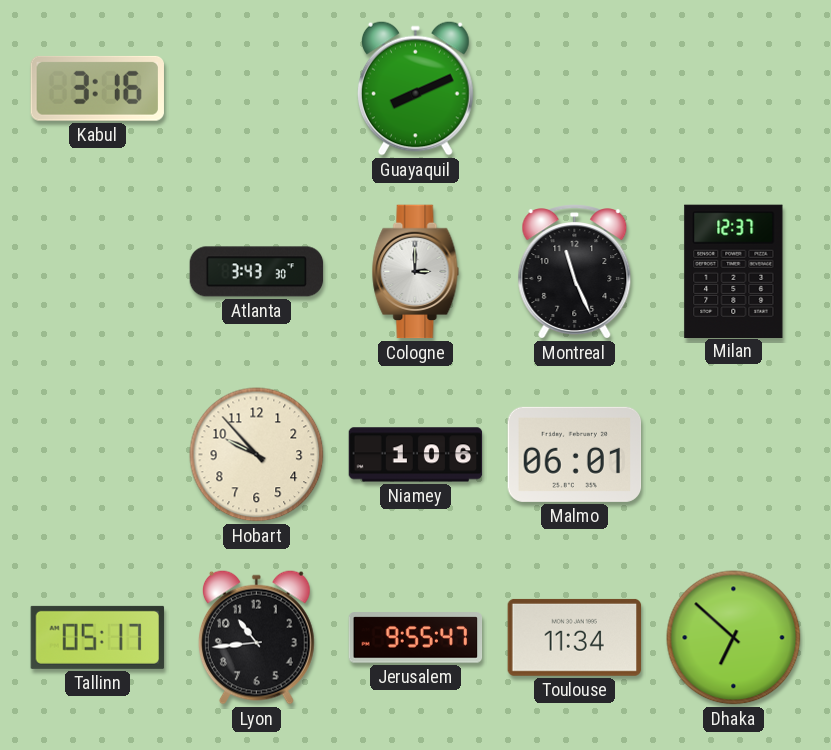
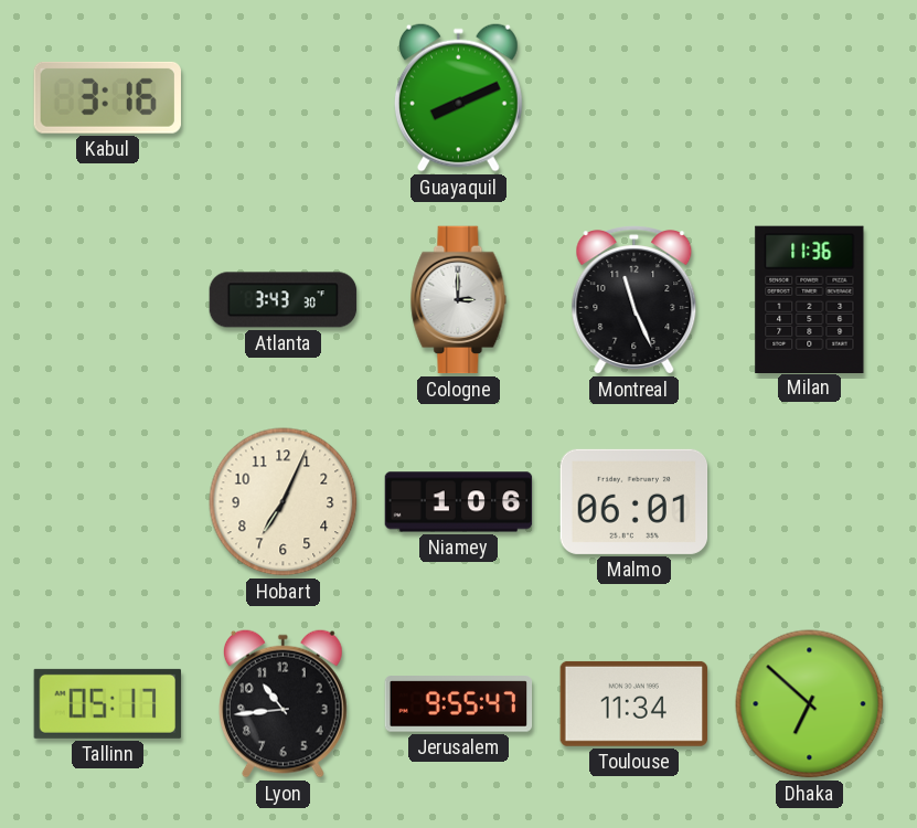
Milan: 12:37 -> 11:36 (810, 299)
Hobart: 9:53 -> 7:04 (284, 502)
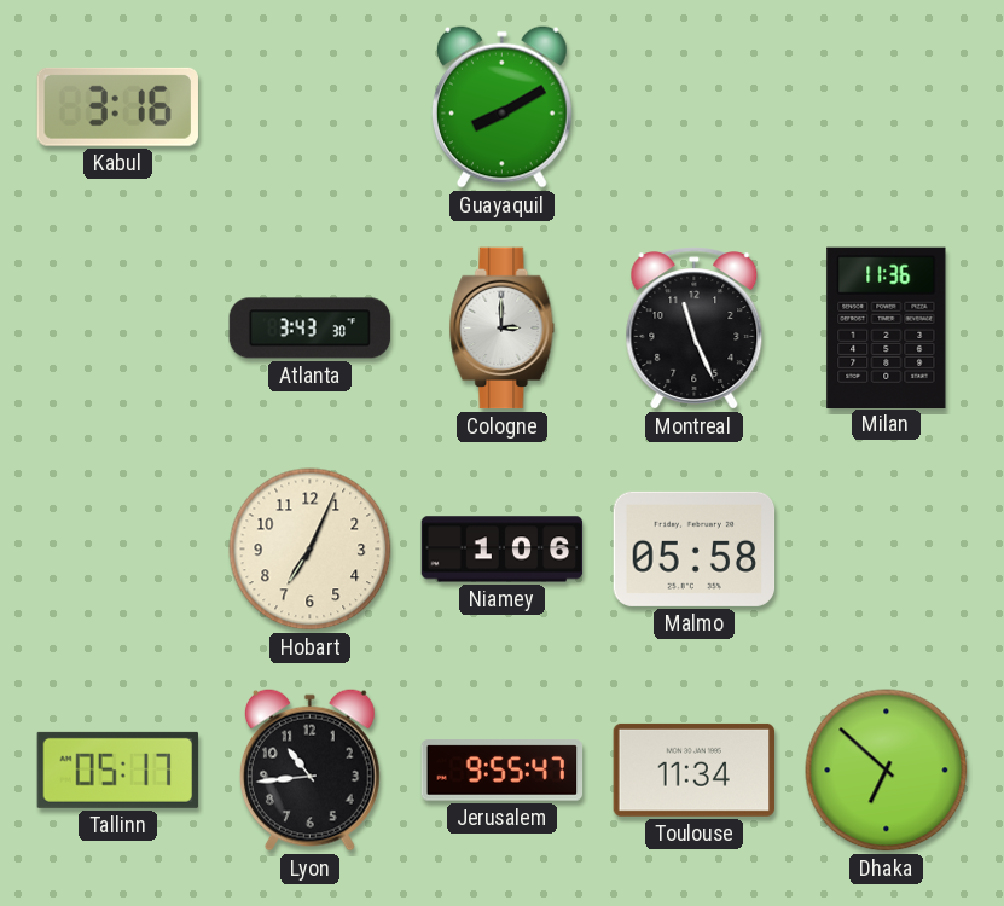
Guayaquil: 8:11 -> 8:10 (501, 106)
Malmo: 06:01 -> 05:58 (695, 548)
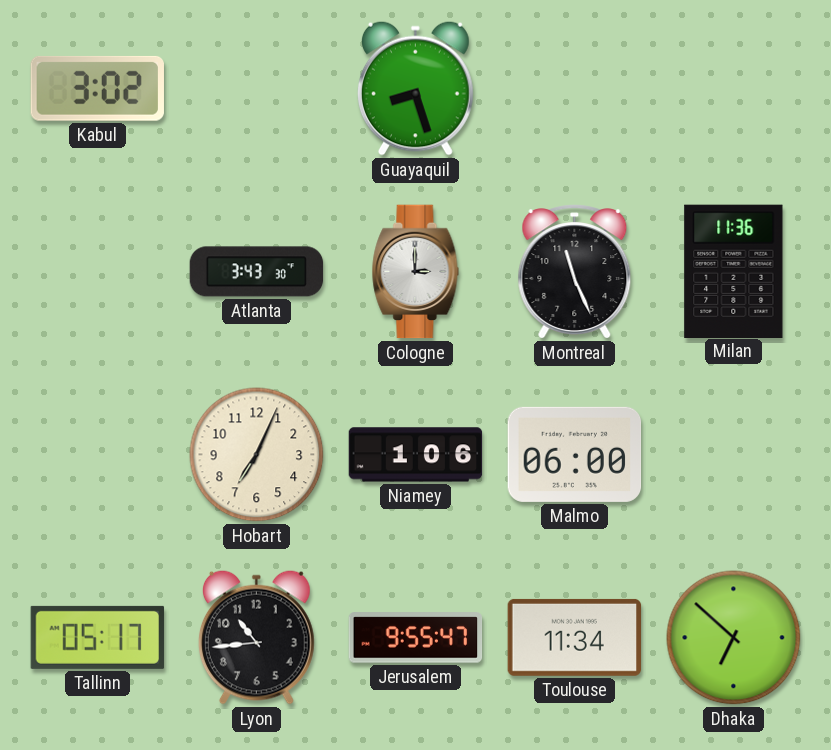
Kabul: 3:16 -> 3:02 (97, 88)
Guayaquil: 8:10 -> 8:27 (415, 88)
Malmo: 05:58 -> 06:00 (575, 454)
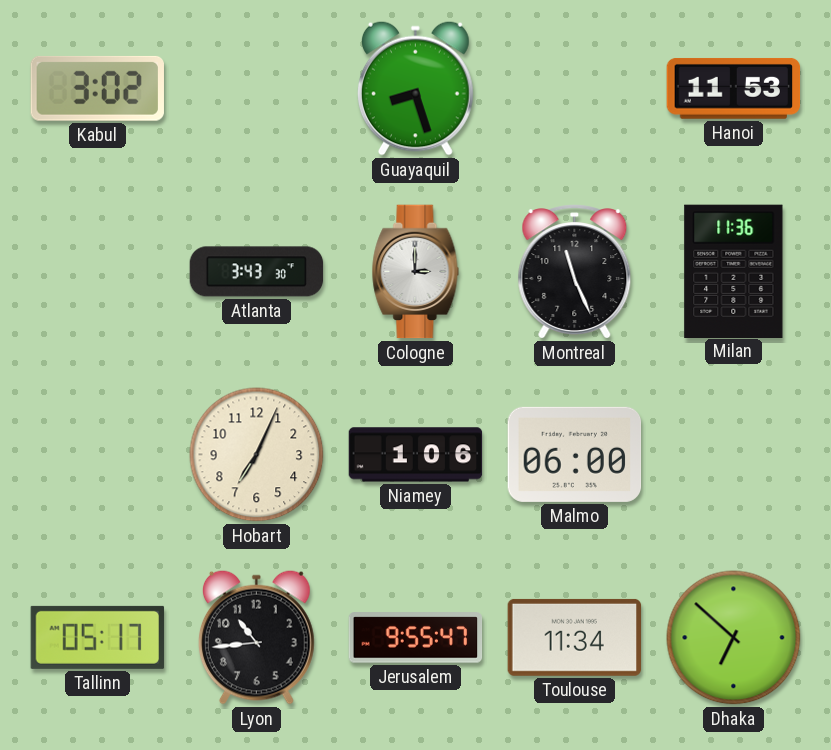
Hanoi: none -> 11:53 (734, 88)
